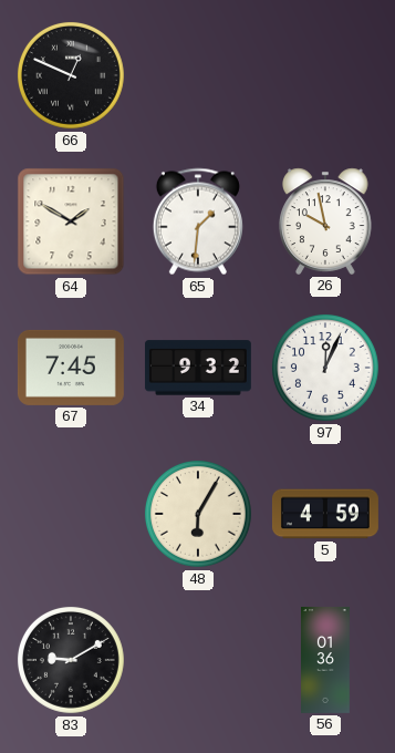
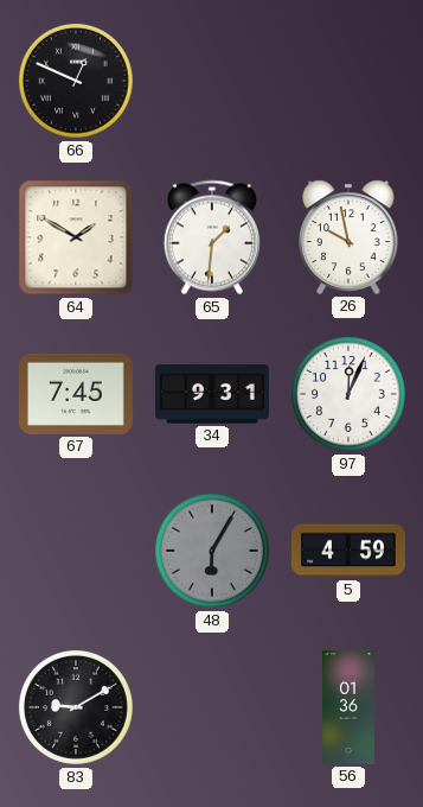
34: 9:32 -> 9:31 (212, 394)
48 dial: cream -> grey (212, 551)
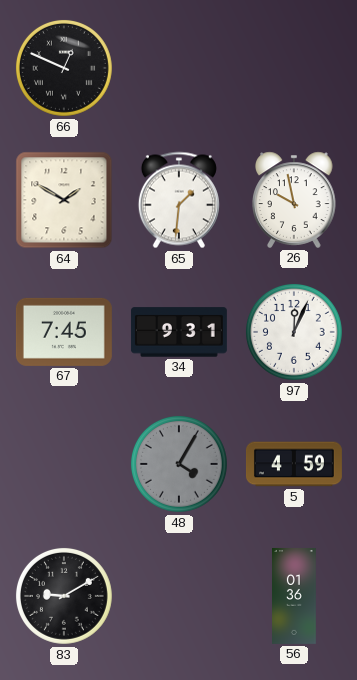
48: 6:05 -> 4:05 (179, 464)
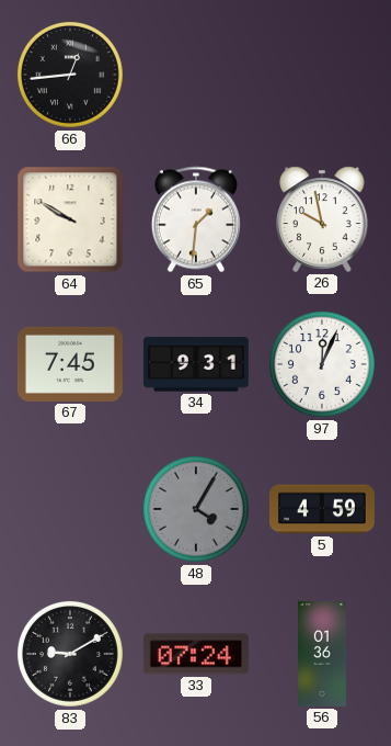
66: 12:49 -> 12:44 (70, 75)
64: 1:50 -> 9:50 (70, 219)
33: none -> 07:24 (196, 654)
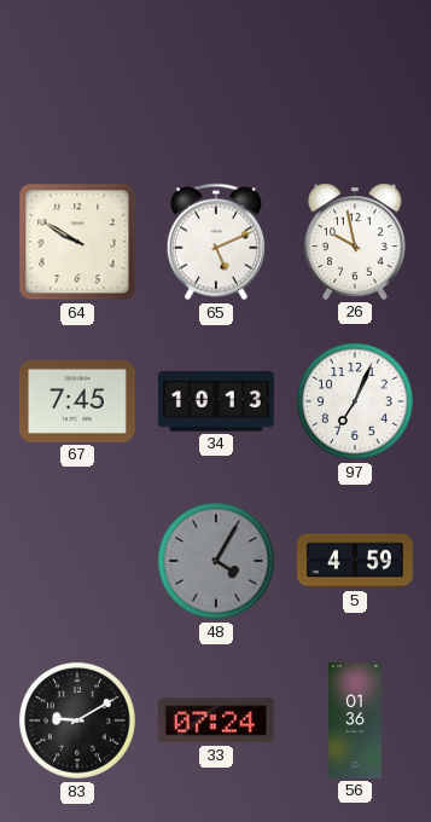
66: 12:44 -> none (70, 75)
65: 1:31 -> 5:11 (216, 242)
34: 9:31 -> 10:13 (216, 401)
97: 12:04 -> 7:04 (355, 401)
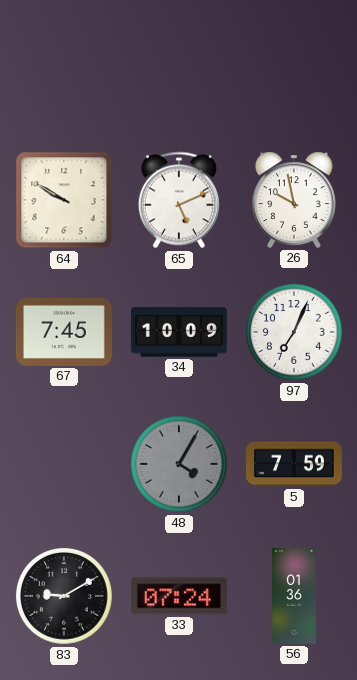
34: 10:13 -> 10:09 (179, 332)
5: 4:59 -> 7:59 (294, 464)
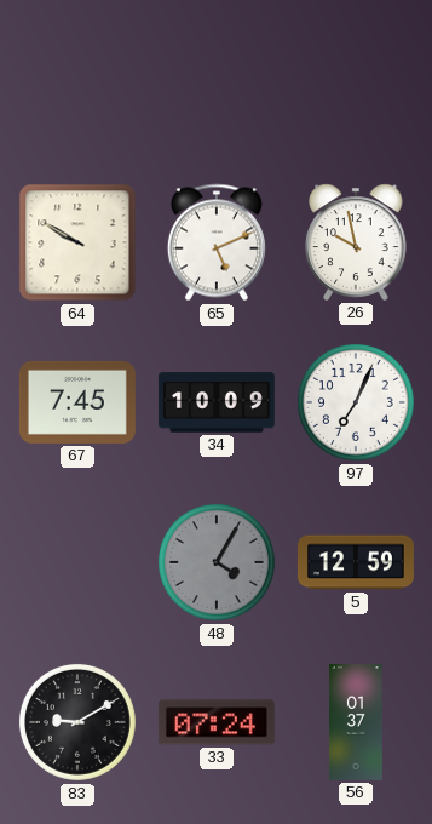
5: 7:59 -> 12:59 (356, 562)
56: 01:36 -> 01:37 (357, 722)
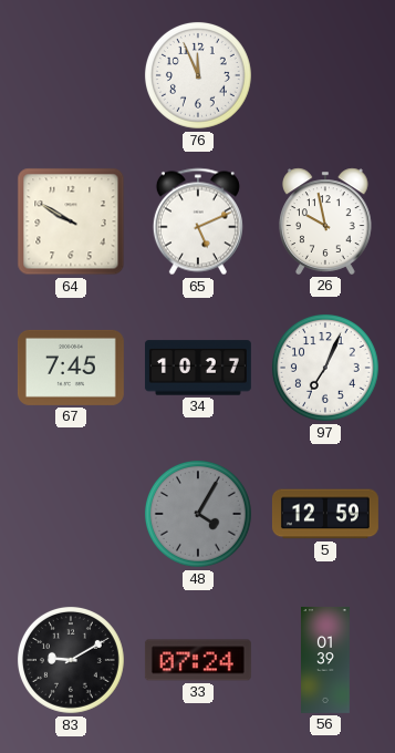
76: none -> 11:56 (198, 75)
34: 10:09 -> 10:27 (198, 368)
56: 01:37 -> 01:39 (326, 660)
